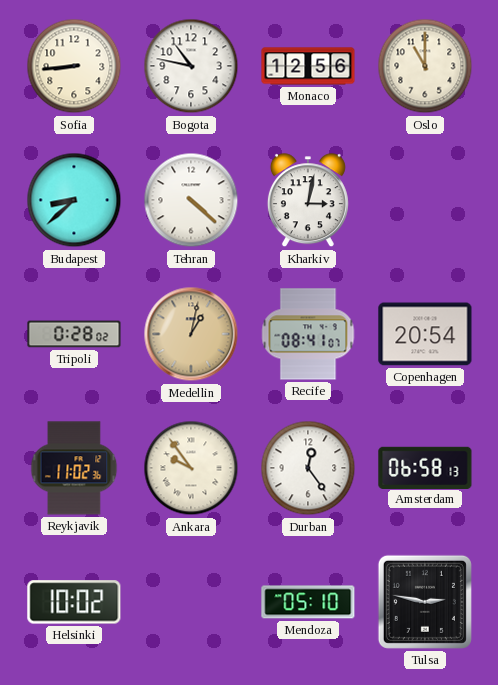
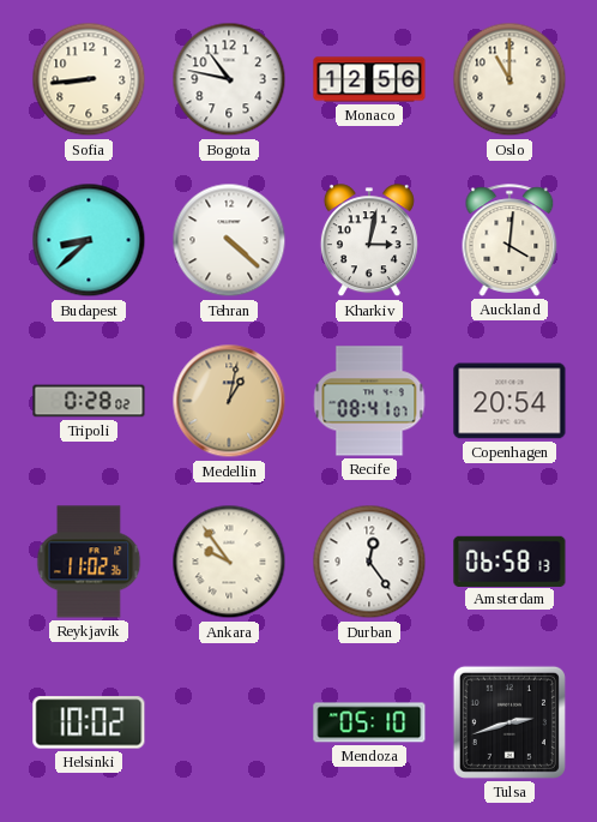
Auckland: none -> 4:01 (509, 240)
Tulsa: 2:47 -> 2:42 (509, 722)
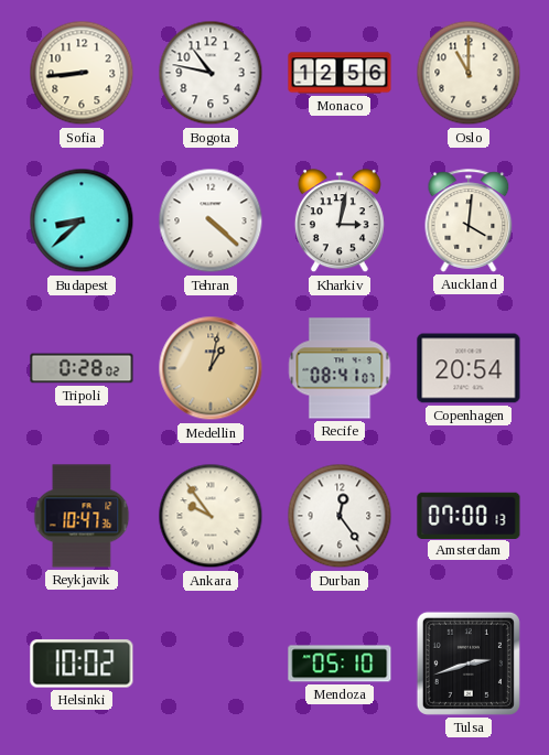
Reykjavik: 11:02 -> 10:47 (82, 516)
Amsterdam: 06:58 -> 07:00 (469, 515)
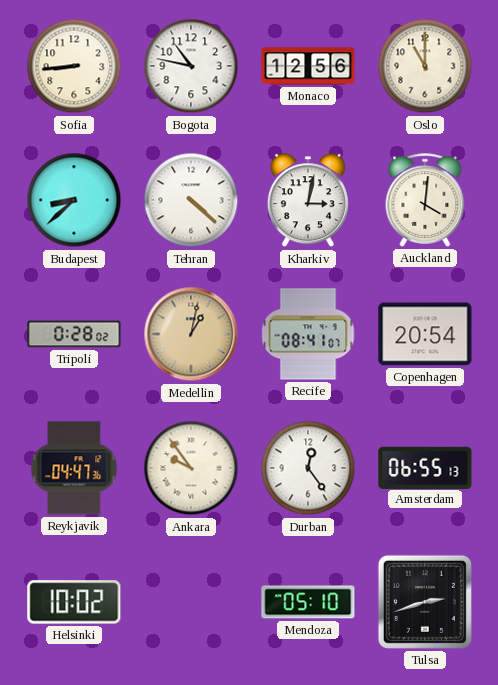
Reykjavik: 10:47 -> 04:47 (74, 468)
Amsterdam: 07:00 -> 06:55 (425, 467)
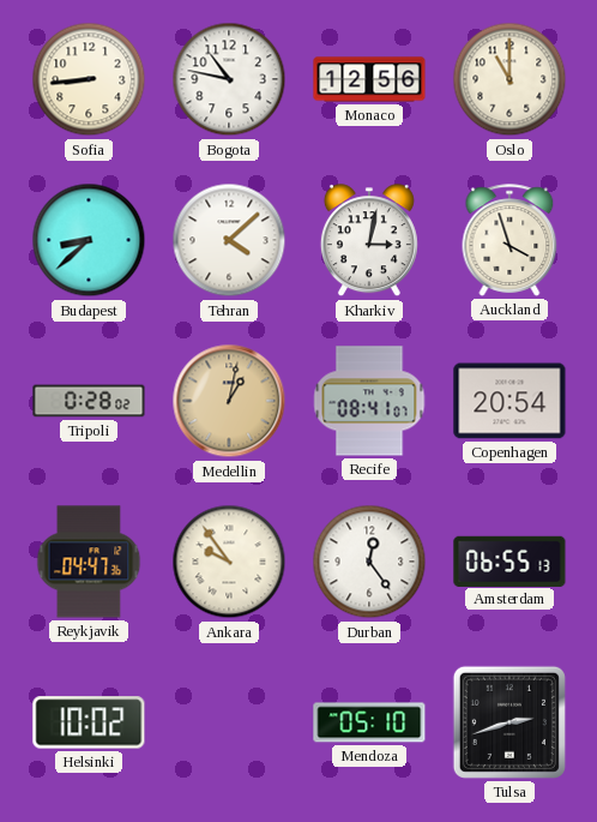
Tehran: 4:22 -> 4:08 (229, 240)
Auckland: 4:01 -> 3:57 (509, 240)
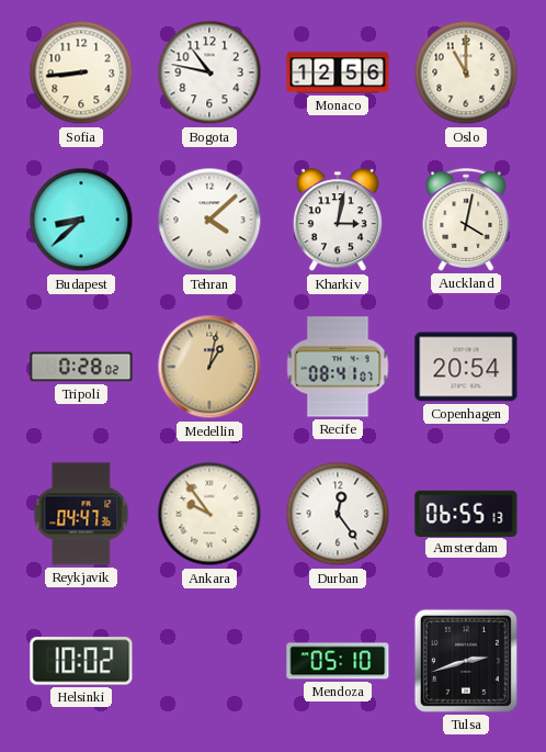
Auckland: 3:57 -> 4:02 (466, 220)
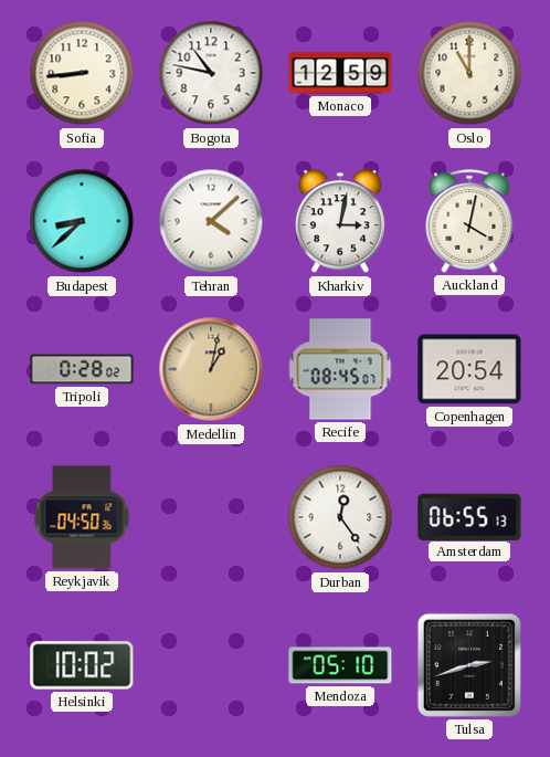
Monaco: 12:56 -> 12:59 (340, 73)
Recife: 08:41 -> 08:45 (340, 369)
Reykjavik: 04:47 -> 04:50 (82, 517)
Ankara: 9:54 -> none (209, 514)
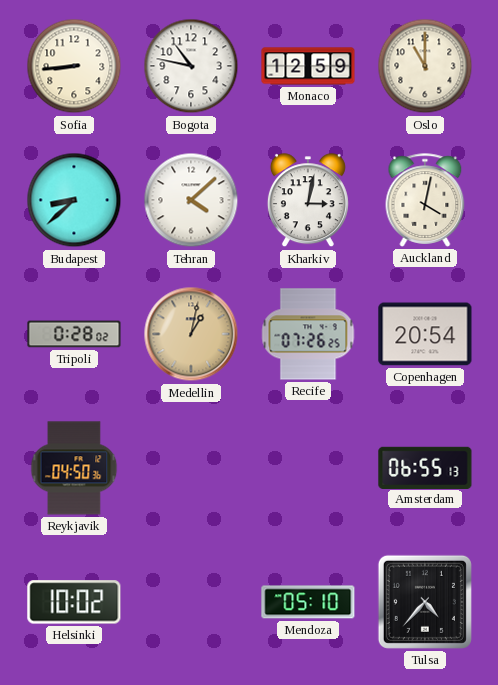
Recife: 08:45 -> 07:26 (308, 334)
Durban: 12:24 -> none (340, 517)
Tulsa: 2:42 -> 4:37 (425, 602)
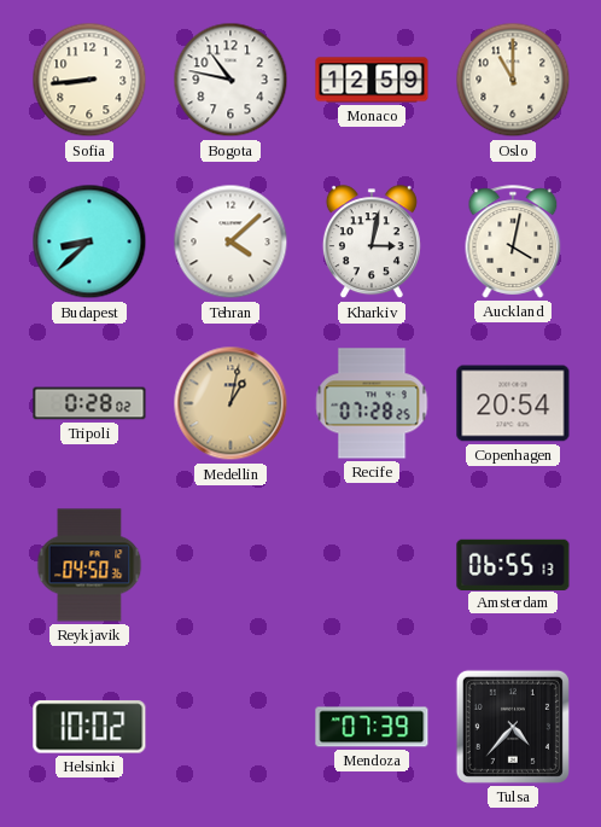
Recife: 07:26 -> 07:28 (372, 403)
Mendoza: 05:10 -> 07:39 (372, 727)
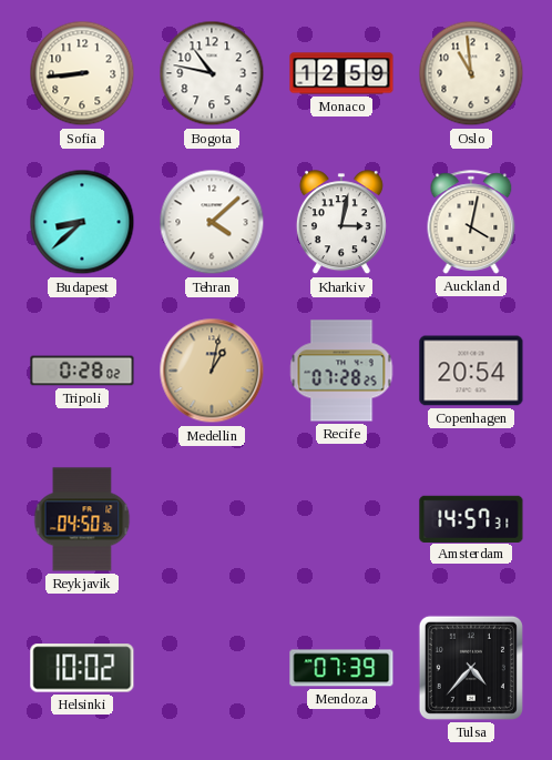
Oslo: 11:00 -> 10:59 (471, 73)
Amsterdam: 06:55 -> 14:57 (471, 518)
